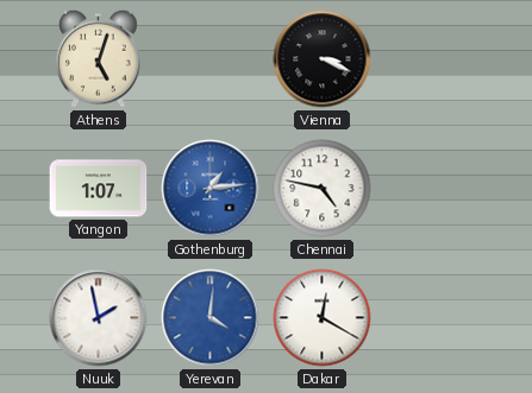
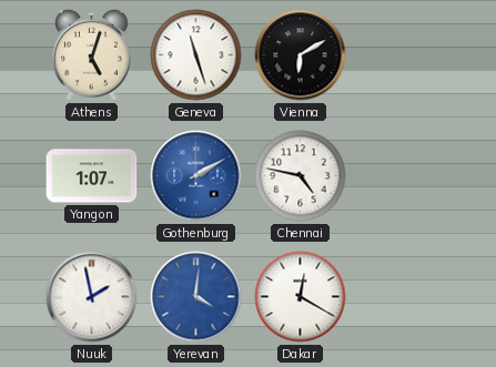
Geneva: none -> 11:27 (196, 55)
Vienna: 3:19 -> 6:10 (301, 55)
Gothenburg: 1:14 -> 2:10 (196, 176)
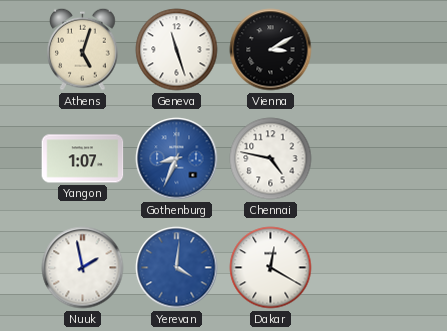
Vienna: 6:10 -> 3:10 (271, 50)
Gothenburg: 2:10 -> 8:34 (177, 159)
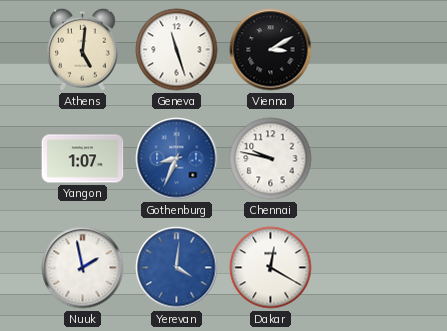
Athens: 5:03 -> 5:01 (83, 49)
Chennai: 4:47 -> 9:47 (271, 159)
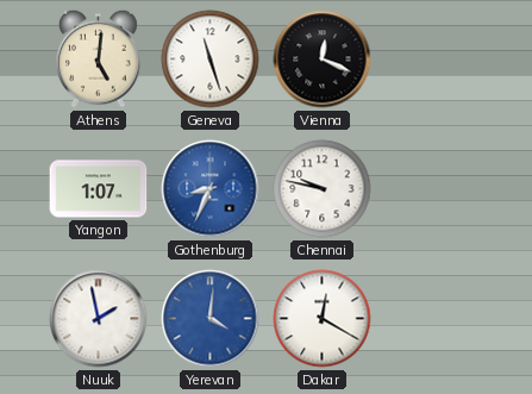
Vienna: 3:10 -> 12:19 (323, 60)
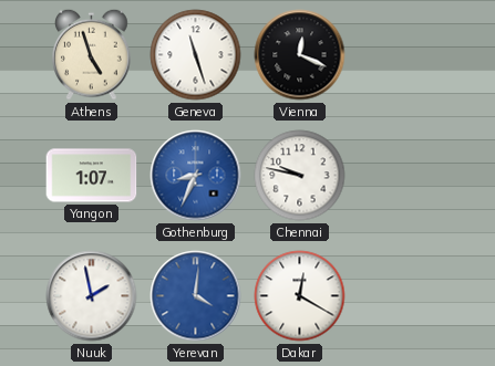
Athens: 5:01 -> 4:57 (92, 54)
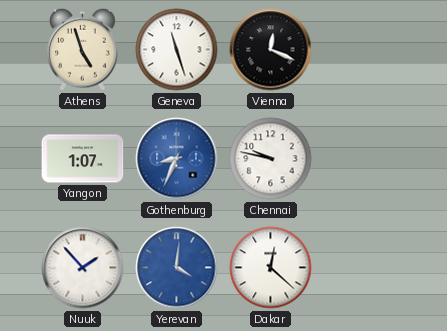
Nuuk: 1:58 -> 1:53 (83, 268)
Dakar: 12:20 -> 12:22 (271, 268)
